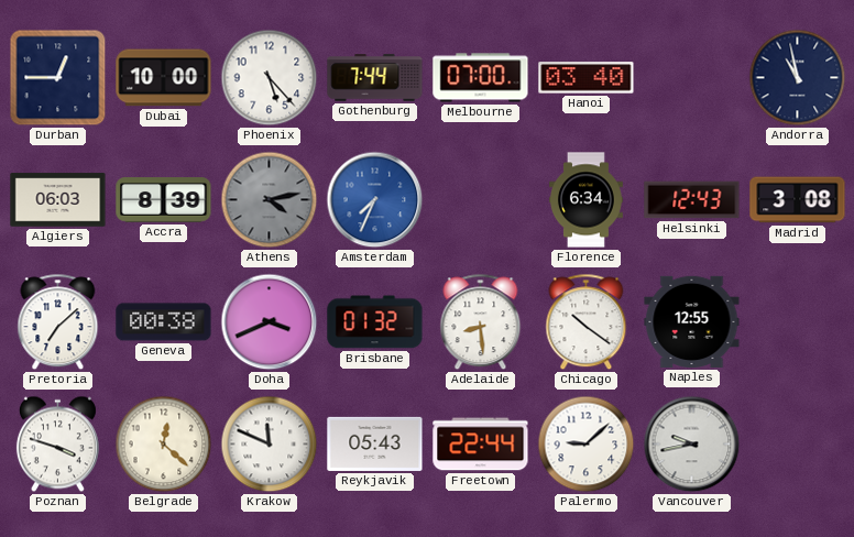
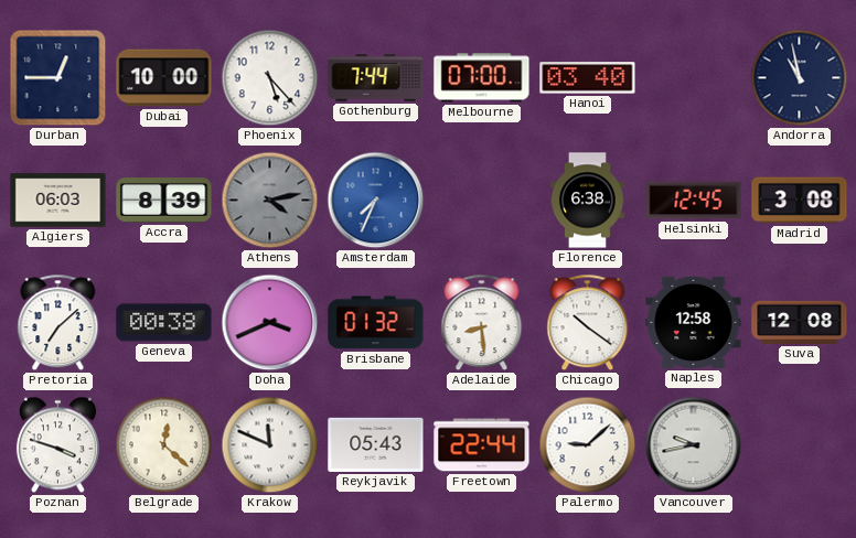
Florence: 6:34 -> 6:38 (587, 201)
Helsinki: 12:43 -> 12:45 (694, 201)
Naples: 12:55 -> 12:58 (694, 322)
Suva: none -> 12:08 (800, 322)
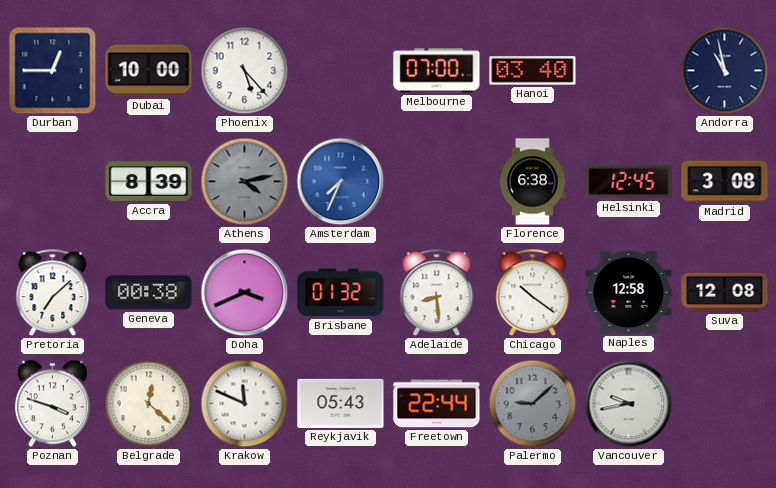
Gothenburg: 7:44 -> none (376, 78)
Algiers: 06:03 -> none (58, 201)
Palermo dial: white -> grey (533, 404)
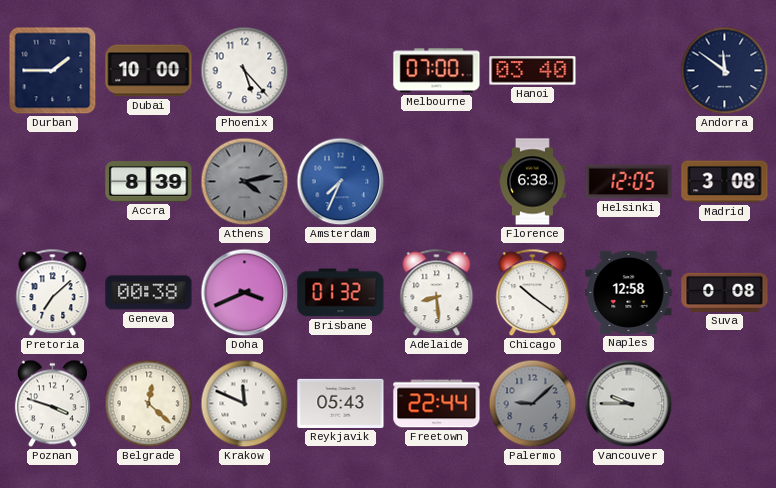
Durban: 12:45 -> 1:45 (53, 71)
Andorra: 10:58 -> 11:51 (725, 71)
Helsinki: 12:45 -> 12:05 (629, 182)
Suva: 12:08 -> 0:08 (725, 292)
Vancouver: 9:43 -> 9:45 (629, 404)
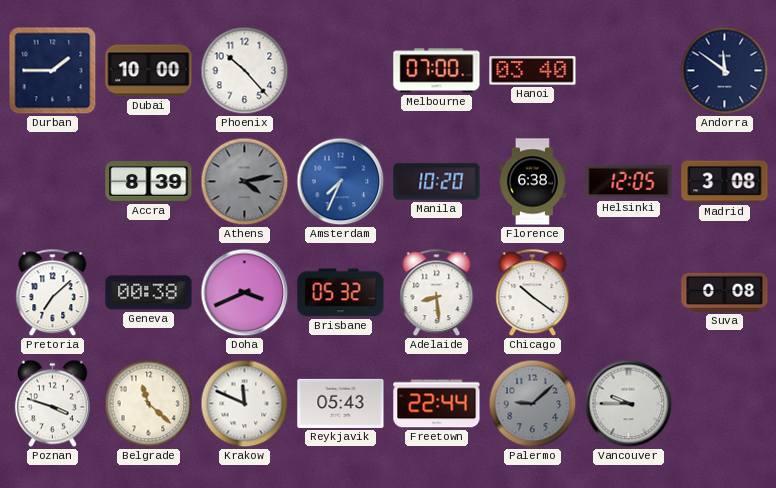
Phoenix: 5:23 -> 10:23 (245, 71)
Manila: none -> 10:20 (437, 182)
Brisbane: 01:32 -> 05:32 (341, 293)
Naples: 12:58 -> none (629, 292)
Belgrade: 12:22 -> 11:22 (149, 404)
